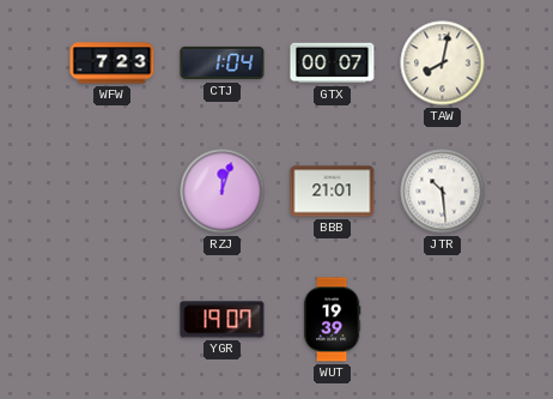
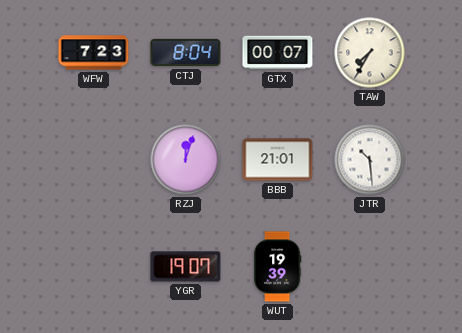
CTJ: 1:04 -> 8:04 (186, 53)
TAW: 8:02 -> 7:35 (370, 53)
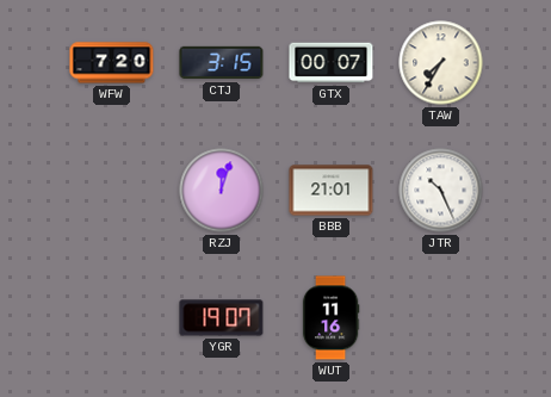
WFW: 7:23 -> 7:20 (112, 63)
CTJ: 8:04 -> 3:15 (222, 63)
JTR: 10:29 -> 10:26 (441, 191)
WUT: 19:39 -> 11:16 (330, 318)
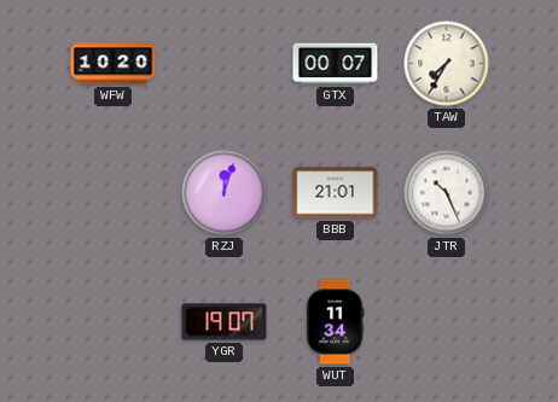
WFW: 7:20 -> 10:20 (114, 64)
CTJ: 3:15 -> none (222, 63)
WUT: 11:16 -> 11:34 (335, 322)
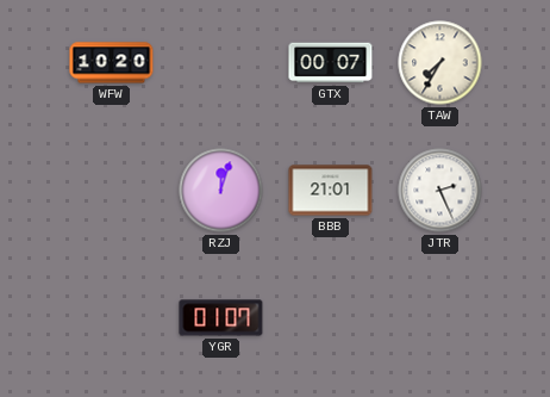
JTR: 10:26 -> 2:26 (440, 191)
YGR: 19:07 -> 01:07 (221, 318)
WUT: 11:34 -> none (335, 322)
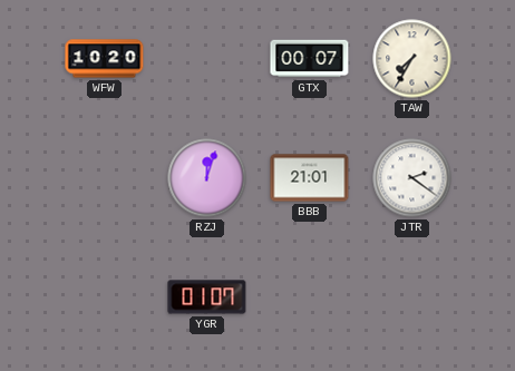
JTR: 2:26 -> 2:21 (412, 178)
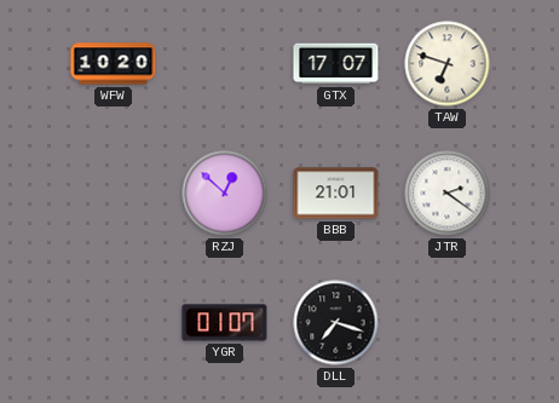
GTX: 00:07 -> 17:07 (336, 64)
TAW: 7:35 -> 6:48 (448, 64)
RZJ: 12:03 -> 12:52 (225, 194)
DLL: none -> 7:18 (336, 323)
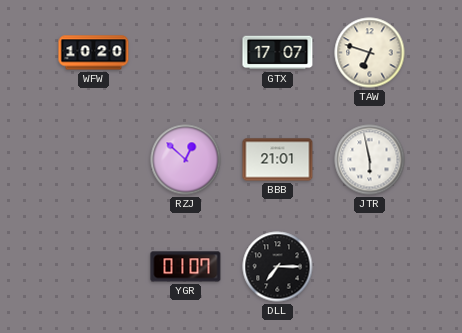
JTR: 2:21 -> 5:58 (370, 160)
DLL: 7:18 -> 7:15 (278, 267)
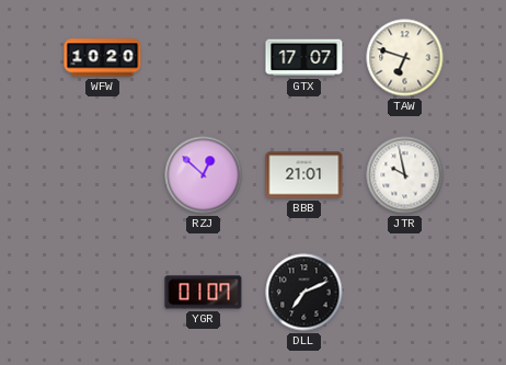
JTR: 5:58 -> 9:58 (405, 175)
DLL: 7:15 -> 7:11 (304, 293)
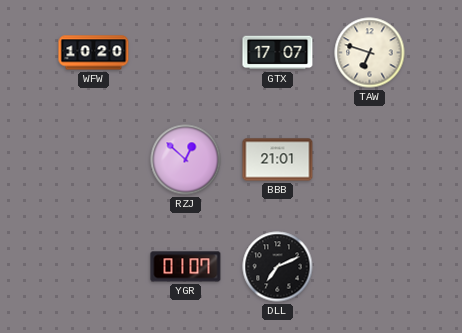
JTR: 9:58 -> none (405, 175)
